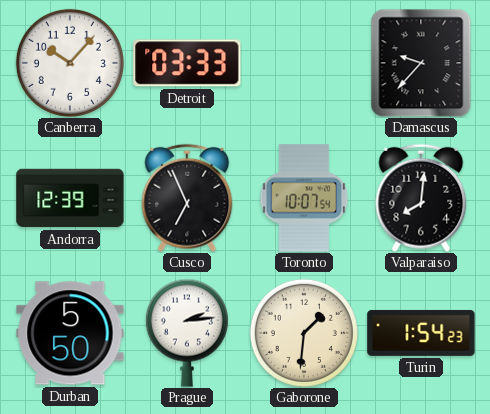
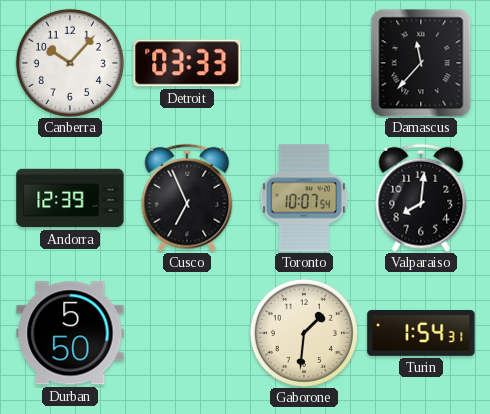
Damascus: 9:37 -> 11:37 (421, 63)
Prague: 2:14 -> none (187, 333)
Turin: 1:54:23 -> 1:54:31 (421, 333)
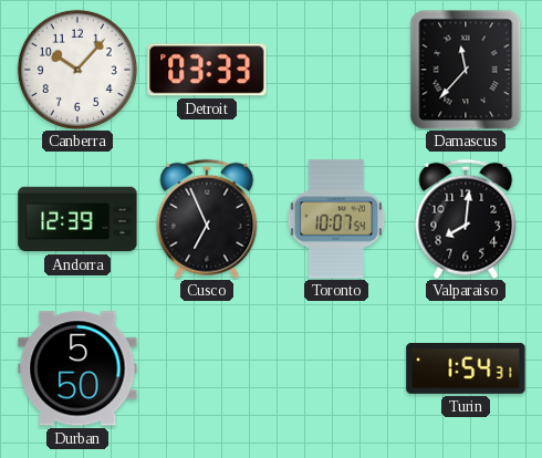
Gaborone: 1:31 -> none (304, 333)
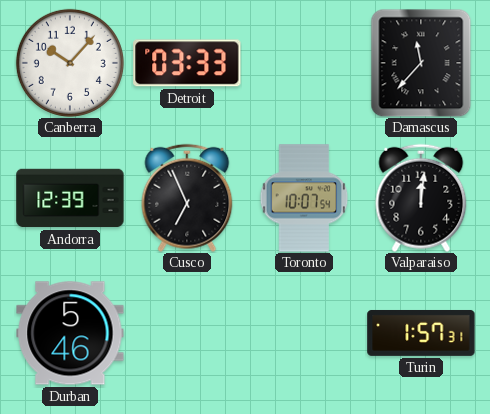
Valparaiso: 8:01 -> 12:01 (421, 198)
Durban: 5:50 -> 5:46 (70, 333)
Turin: 1:54 -> 1:57 (421, 333)
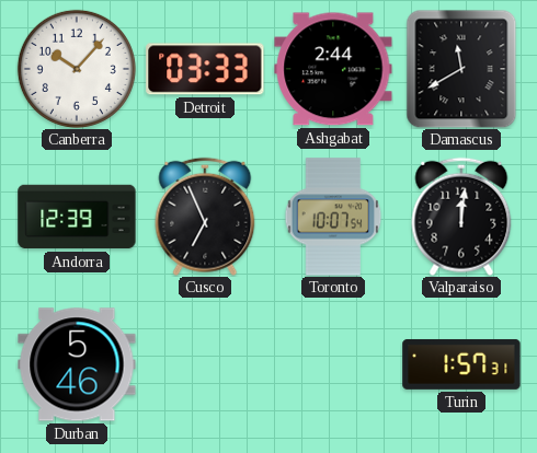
Ashgabat: none -> 2:44 (333, 69)
Damascus: 11:37 -> 11:40 (461, 69)
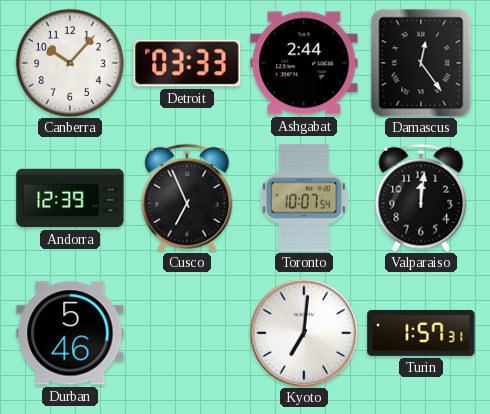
Damascus: 11:40 -> 12:24 (421, 63)
Kyoto: none -> 7:01 (304, 333)
